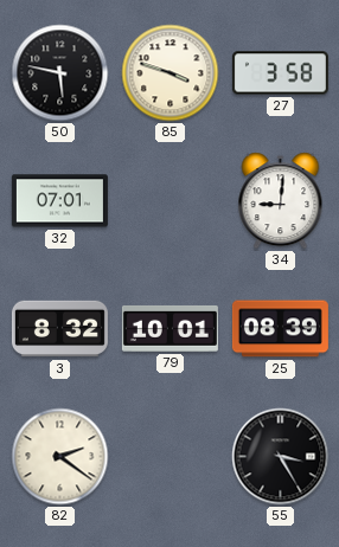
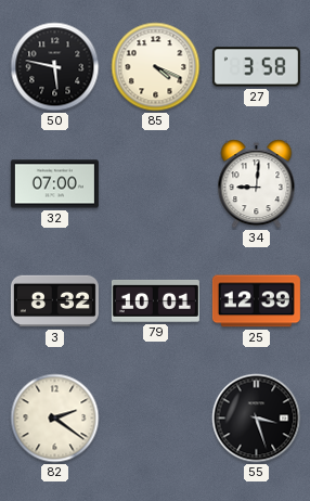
85: 3:48 -> 4:19 (156, 67)
32: 07:01 -> 07:00 (54, 184)
25: 08:39 -> 12:39 (256, 301)
55: 3:25 -> 3:27 (257, 419)
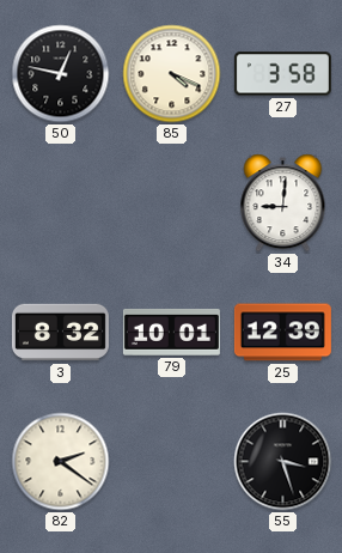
50: 5:47 -> 12:47 (61, 74)
32: 07:00 -> none (54, 184)
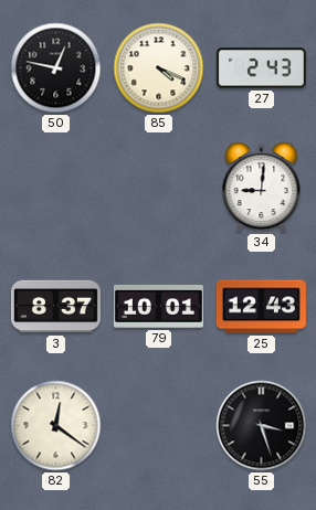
27: 3:58 -> 2:43 (261, 68)
3: 8:32 -> 8:37 (55, 307)
25: 12:39 -> 12:43 (261, 307)
82: 2:21 -> 12:21 (56, 426)
